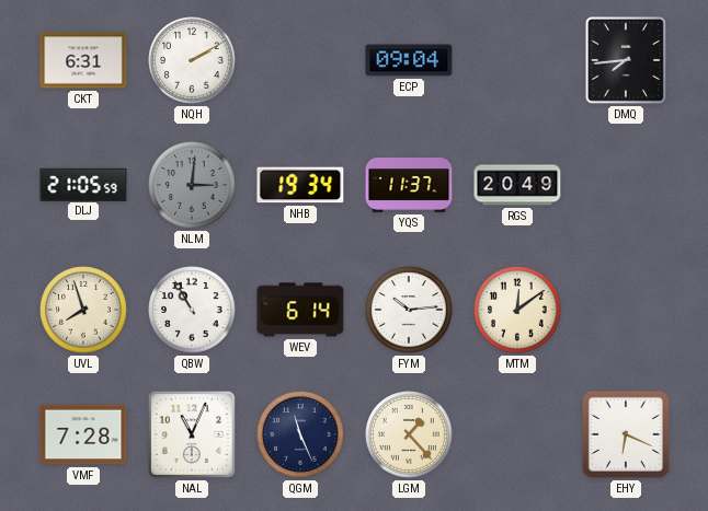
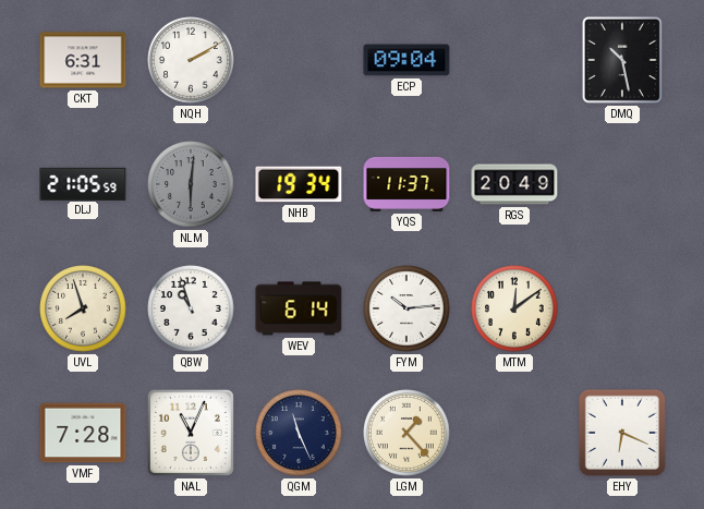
DMQ: 7:44 -> 10:28 (622, 60)
NLM: 3:01 -> 6:01 (191, 184)
QBW: 10:55 -> 10:57 (191, 308)
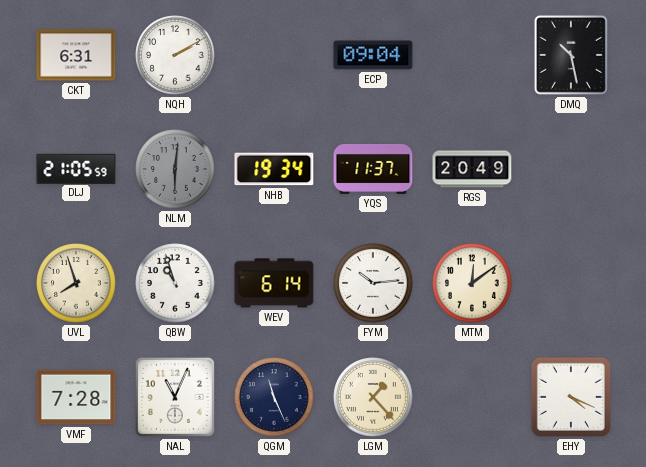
EHY: 6:19 -> 4:19 (571, 397)
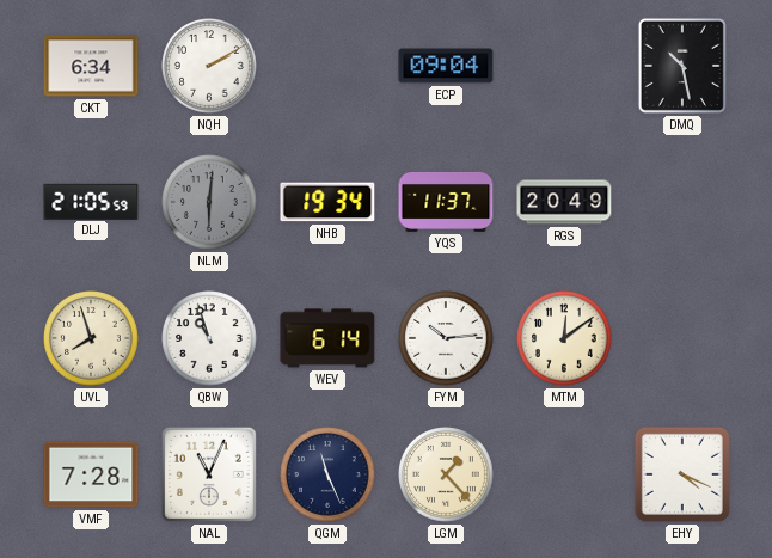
CKT: 6:31 -> 6:34 (91, 66)
